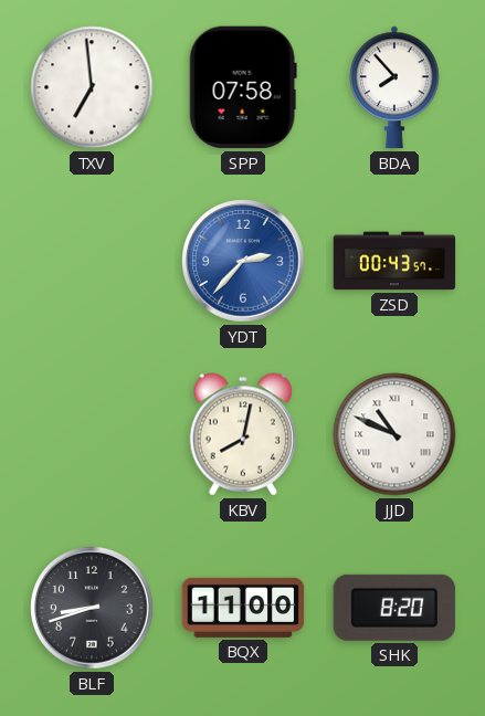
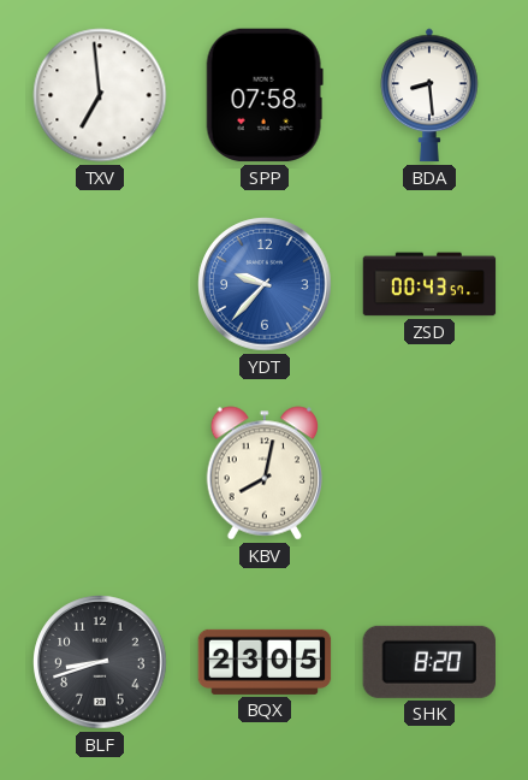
BDA: 7:53 -> 8:29 (429, 95)
YDT: 2:37 -> 9:37 (265, 284)
JJD: 10:49 -> none (394, 434)
BQX: 11:00 -> 23:05 (265, 662)
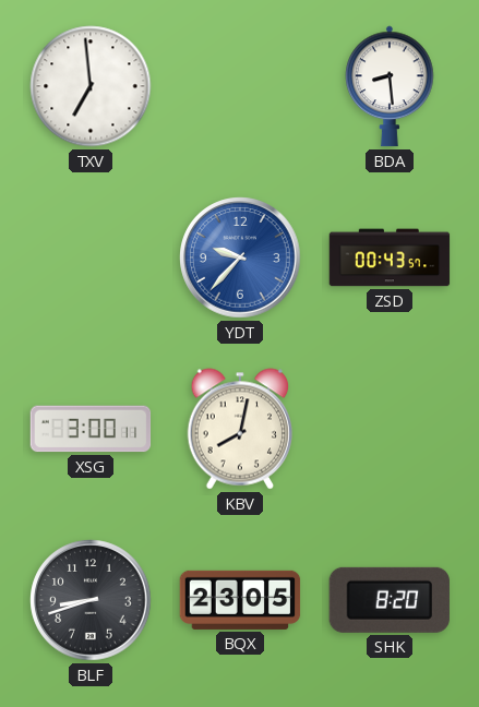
SPP: 07:58 -> none (265, 95)
XSG: none -> 3:00 (91, 429)
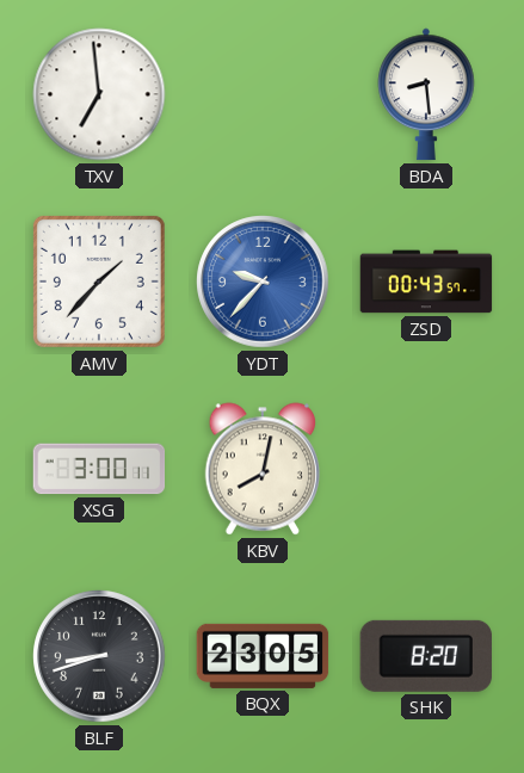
AMV: none -> 1:37 (99, 282)
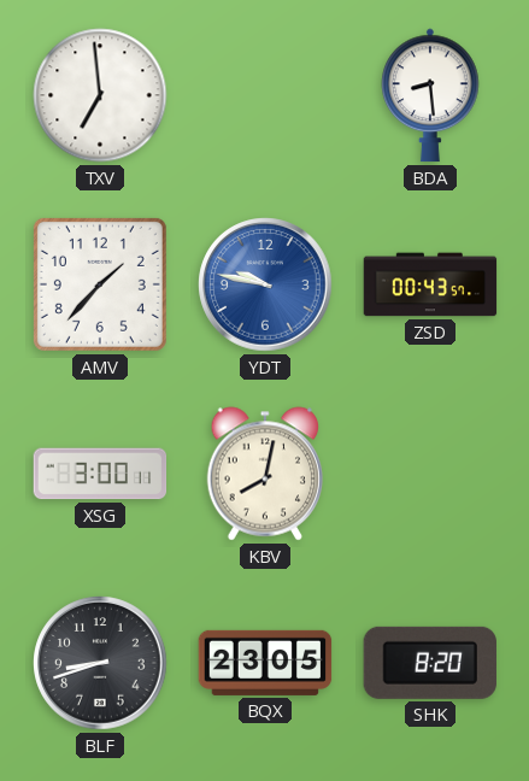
YDT: 9:37 -> 9:47 (265, 284)
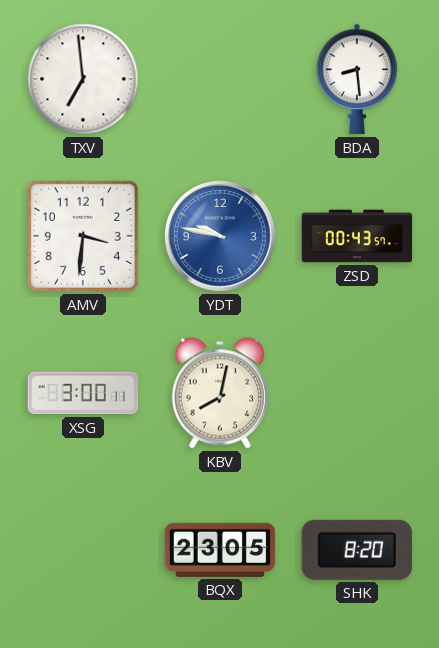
AMV: 1:37 -> 3:31 (83, 236)
BLF: 8:42 -> none (100, 663)
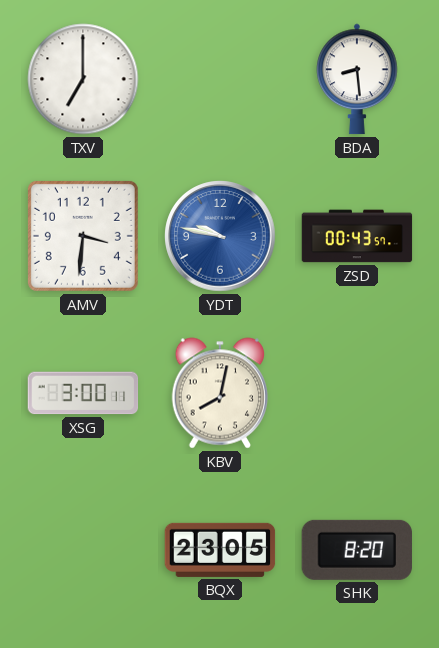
TXV: 6:59 -> 7:00 (83, 79)
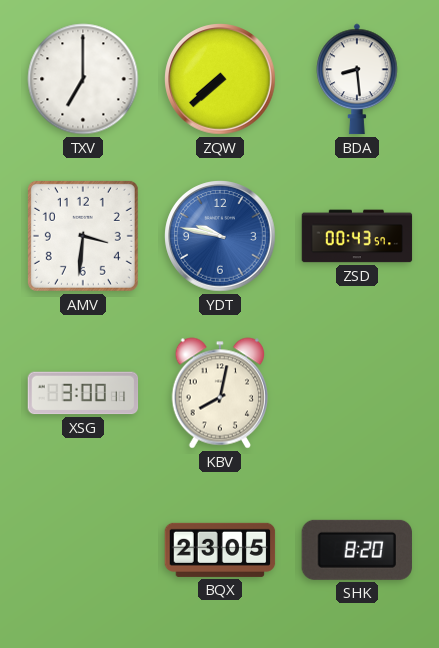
ZQW: none -> 7:38 (220, 79)
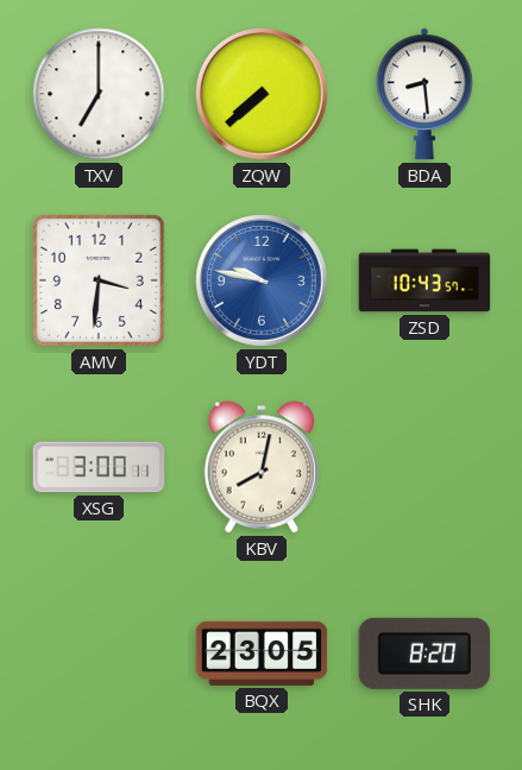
ZSD: 00:43 -> 10:43 (424, 280)
